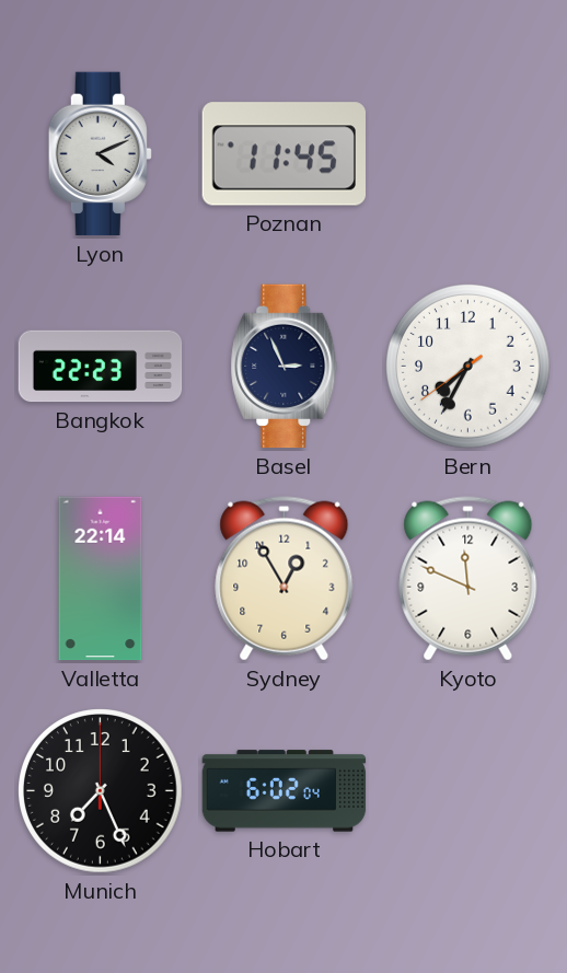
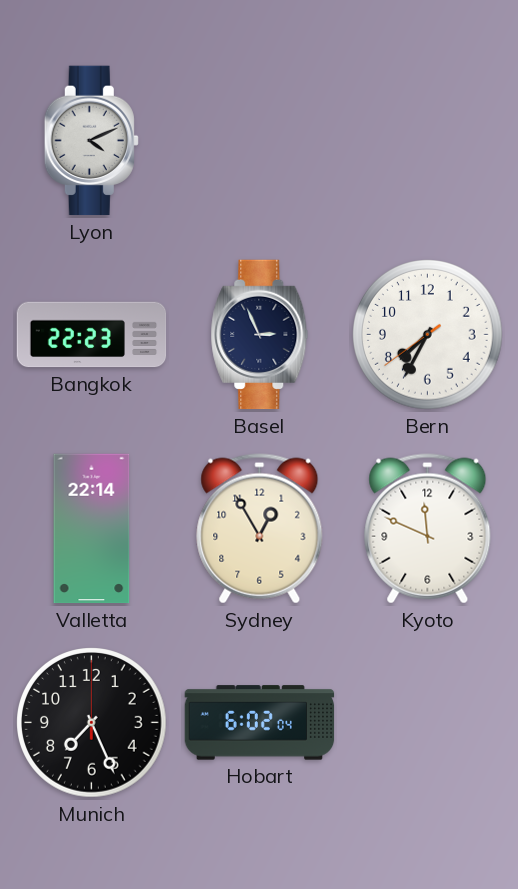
Poznan: 11:45 -> none (283, 154)
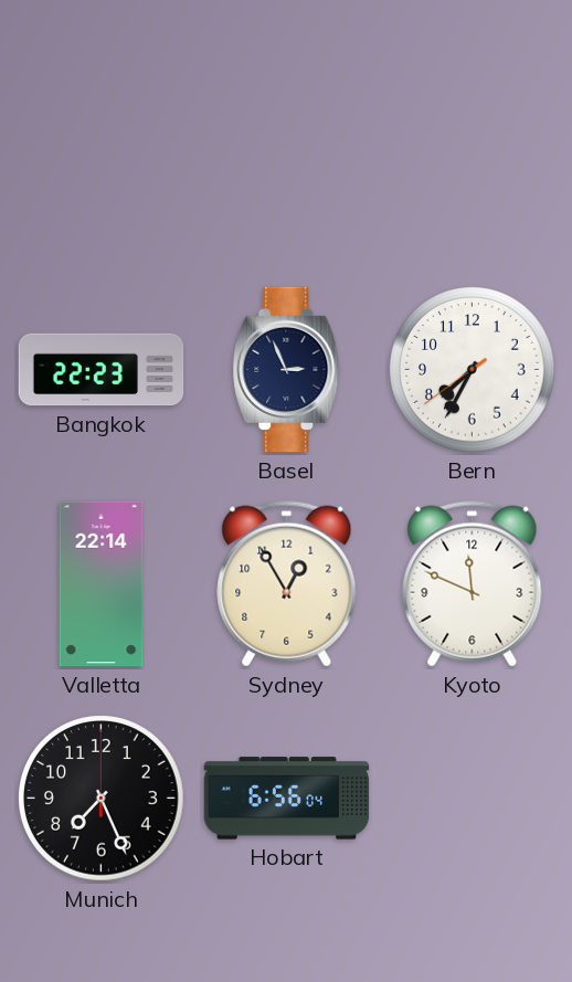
Lyon: 4:11 -> none (91, 141)
Hobart: 6:02 -> 6:56 (287, 799)
